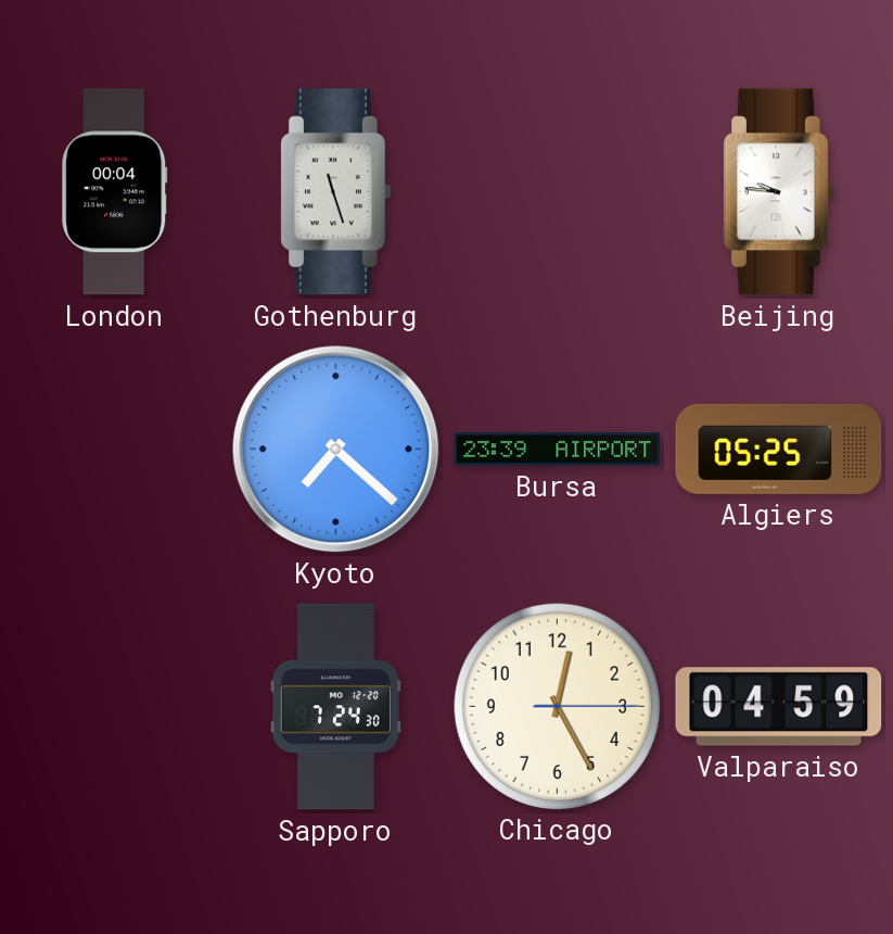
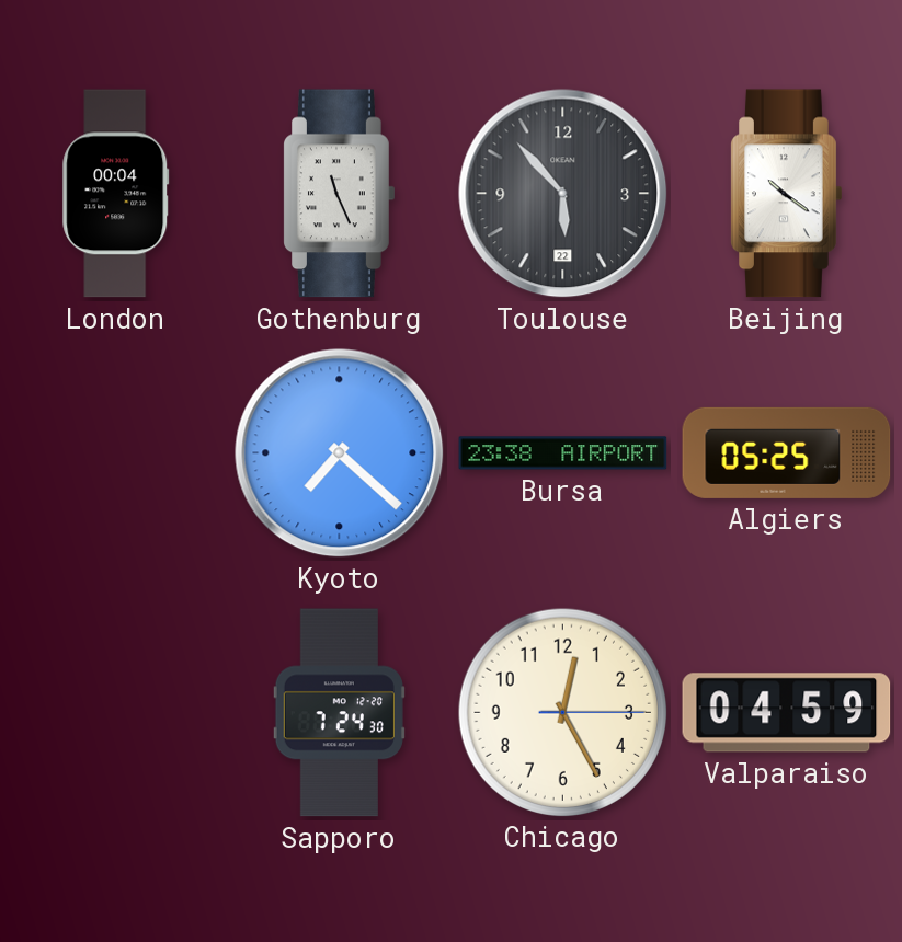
Gothenburg: 11:27 -> 11:26 (340, 194)
Toulouse: none -> 5:53 (563, 194)
Beijing: 9:46 -> 10:21 (787, 194)
Bursa: 23:39 -> 23:38 (563, 453)
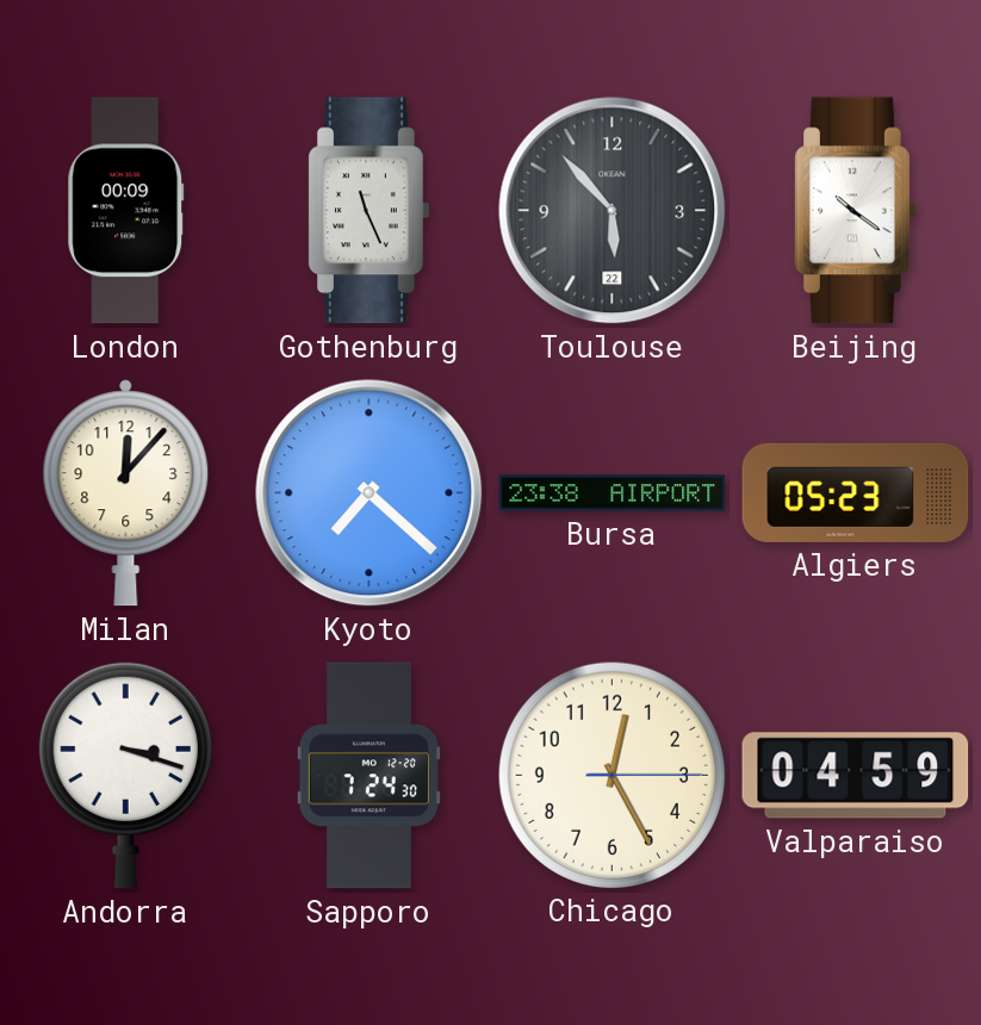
London: 00:04 -> 00:09 (126, 211)
Milan: none -> 12:07 (126, 493)
Algiers: 05:25 -> 05:23 (856, 492)
Andorra: none -> 3:18 (125, 775)
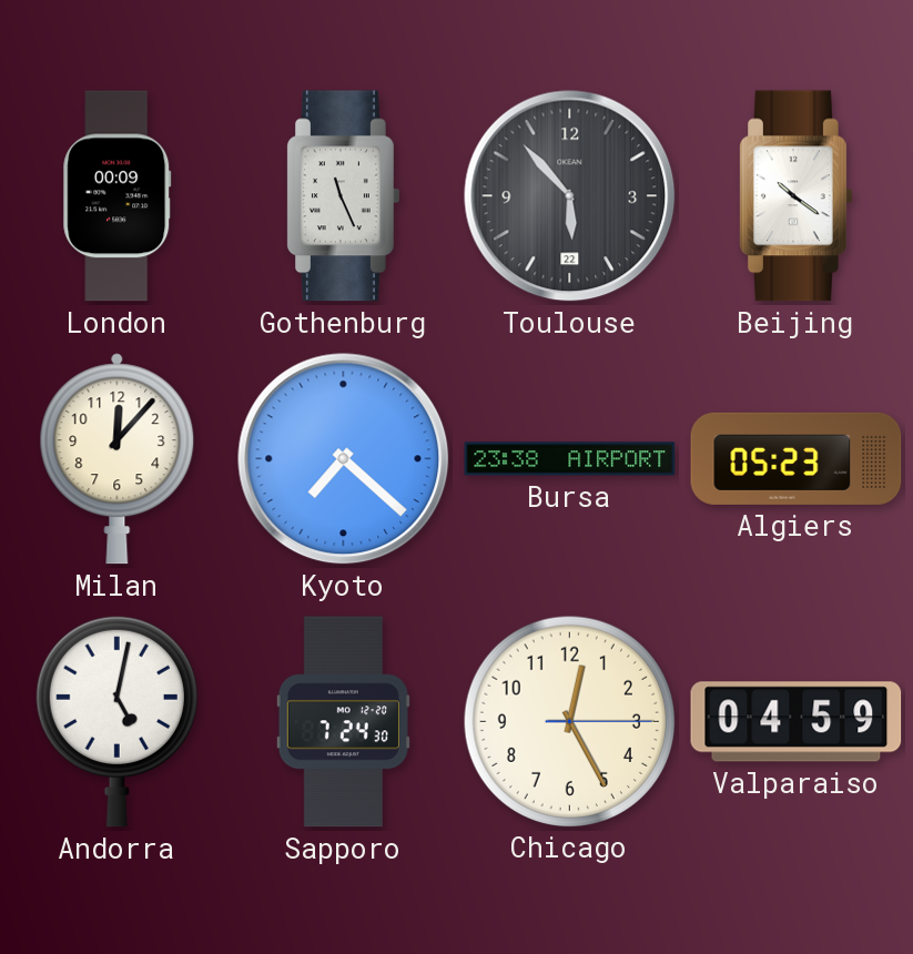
Andorra: 3:18 -> 5:02 (116, 721)
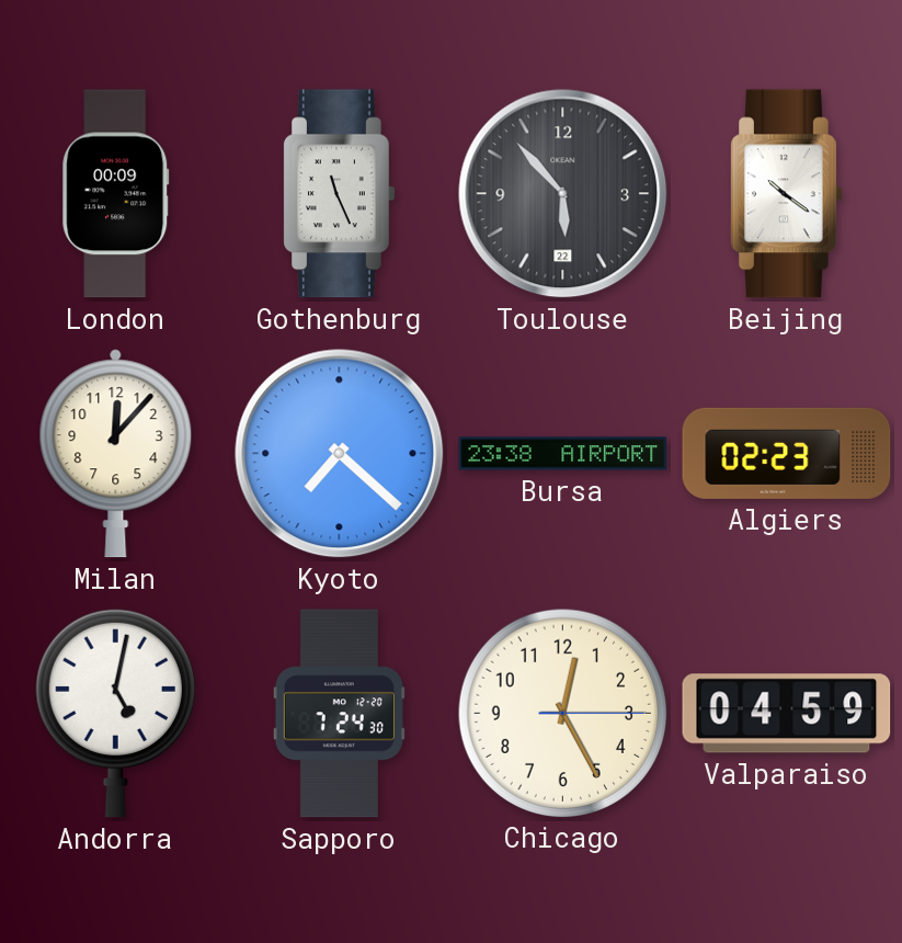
Algiers: 05:23 -> 02:23 (787, 453)
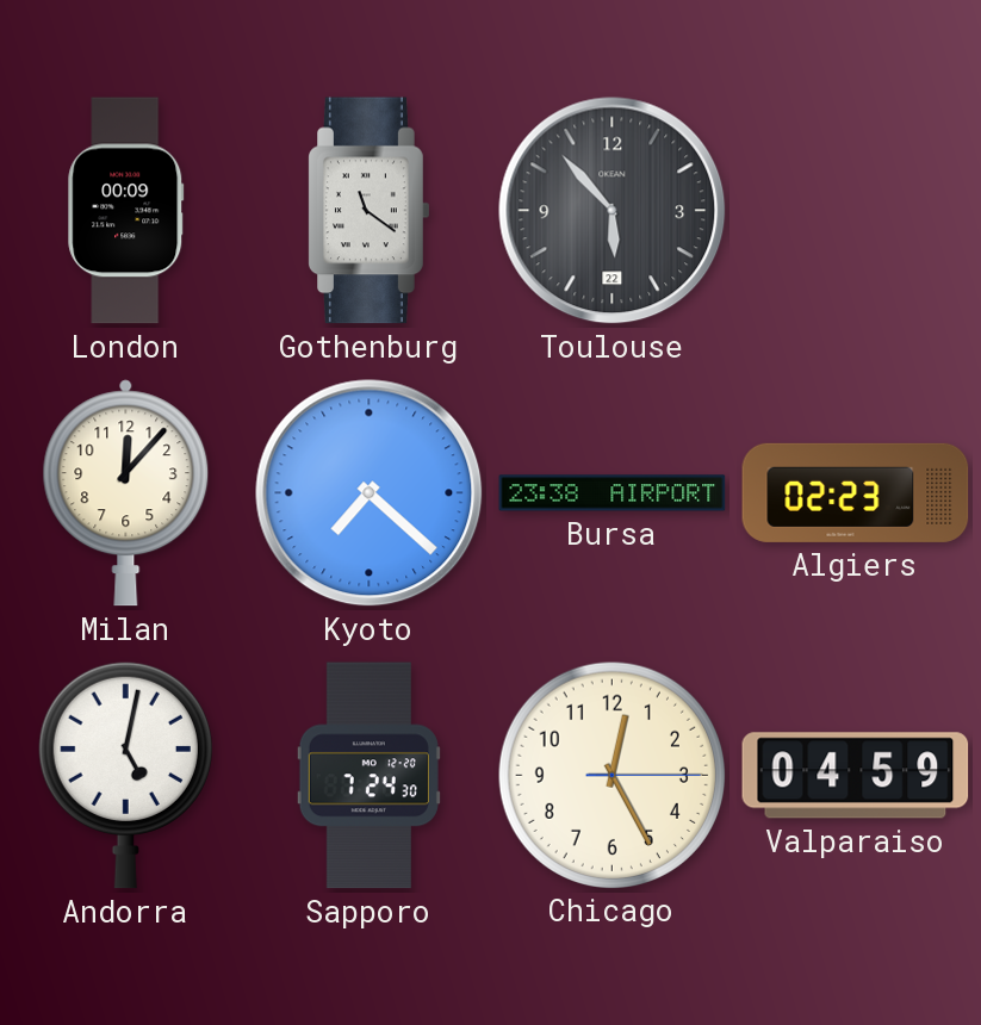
Gothenburg: 11:26 -> 11:21 (370, 211)
Beijing: 10:21 -> none (787, 194)
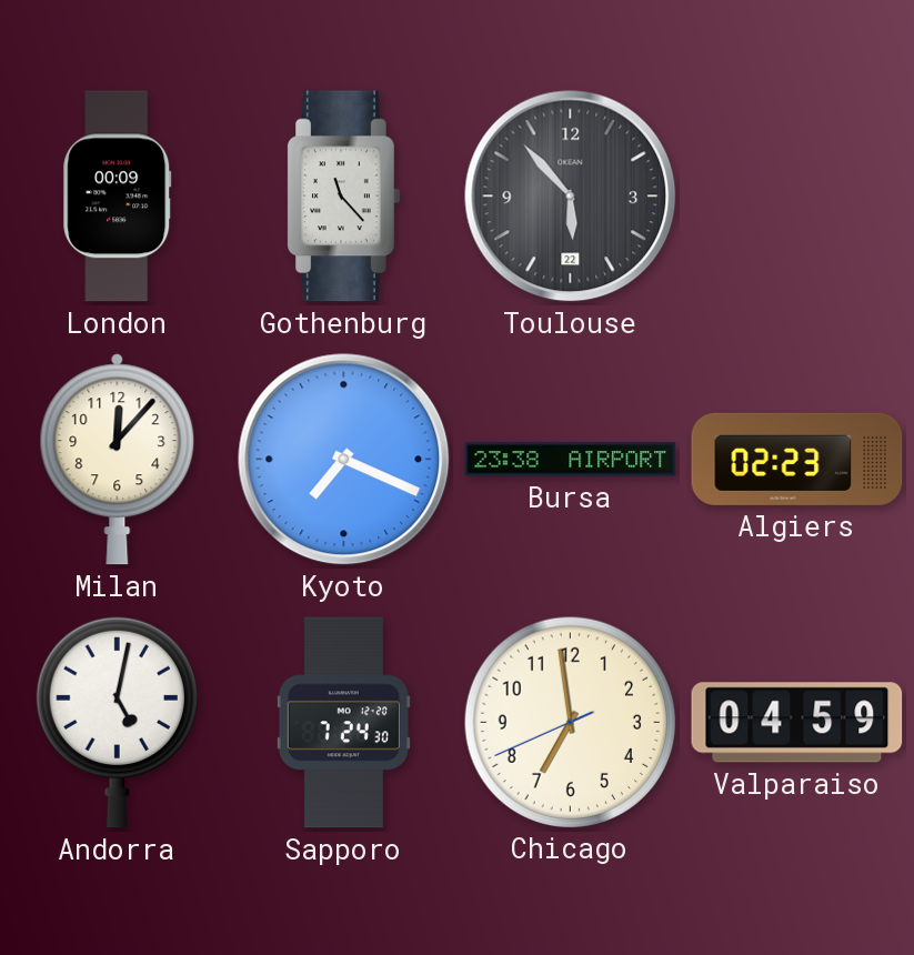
Gothenburg: 11:21 -> 11:23 (344, 197)
Kyoto: 7:22 -> 7:19 (344, 460)
Chicago: 12:25 -> 6:58 (570, 722)
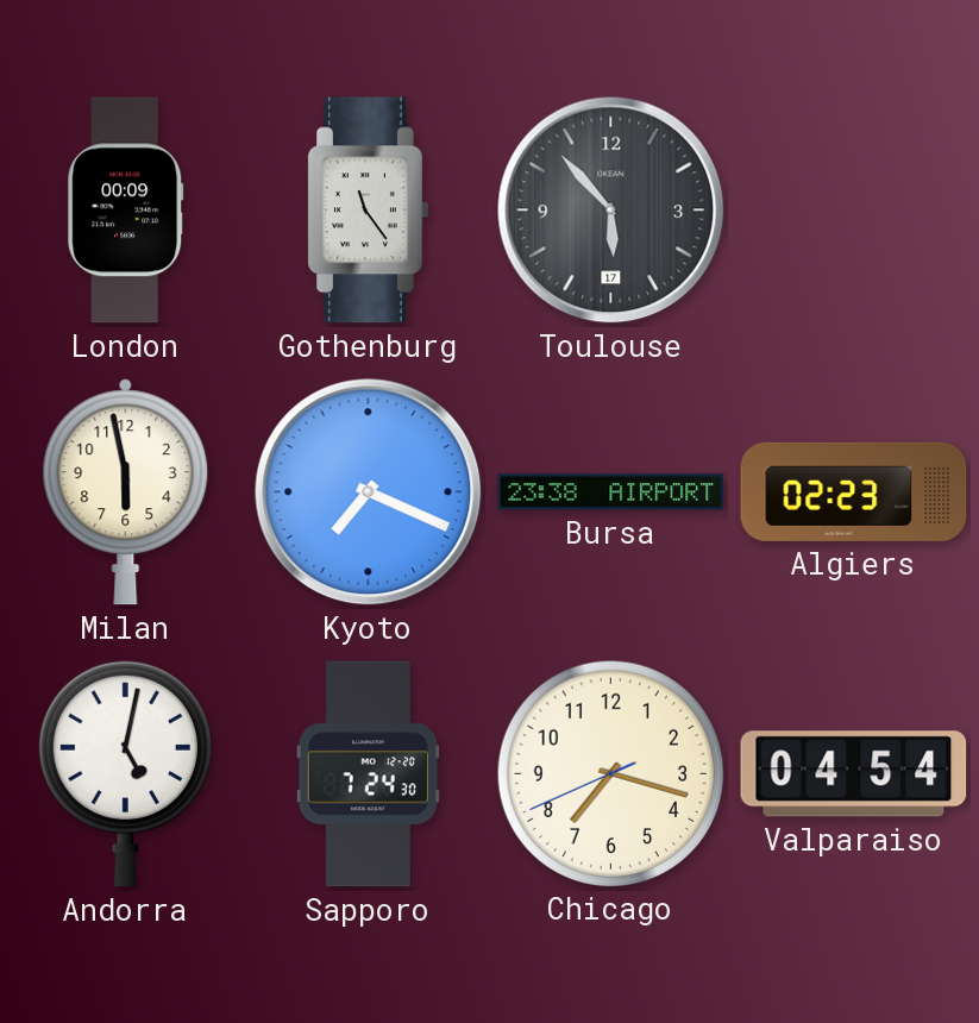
Gothenburg: 11:23 -> 11:24 (369, 211)
Toulouse date: 22 -> 17 (611, 211)
Milan: 12:07 -> 5:58 (126, 492)
Chicago: 6:58 -> 7:17 (610, 773)
Valparaiso: 04:59 -> 04:54 (854, 774)
